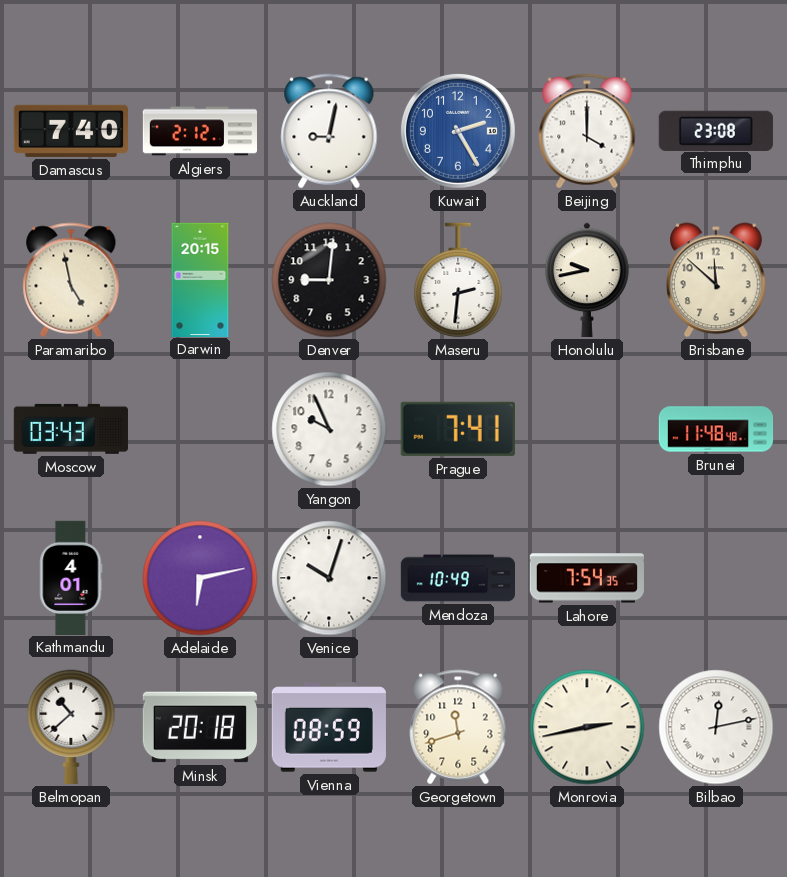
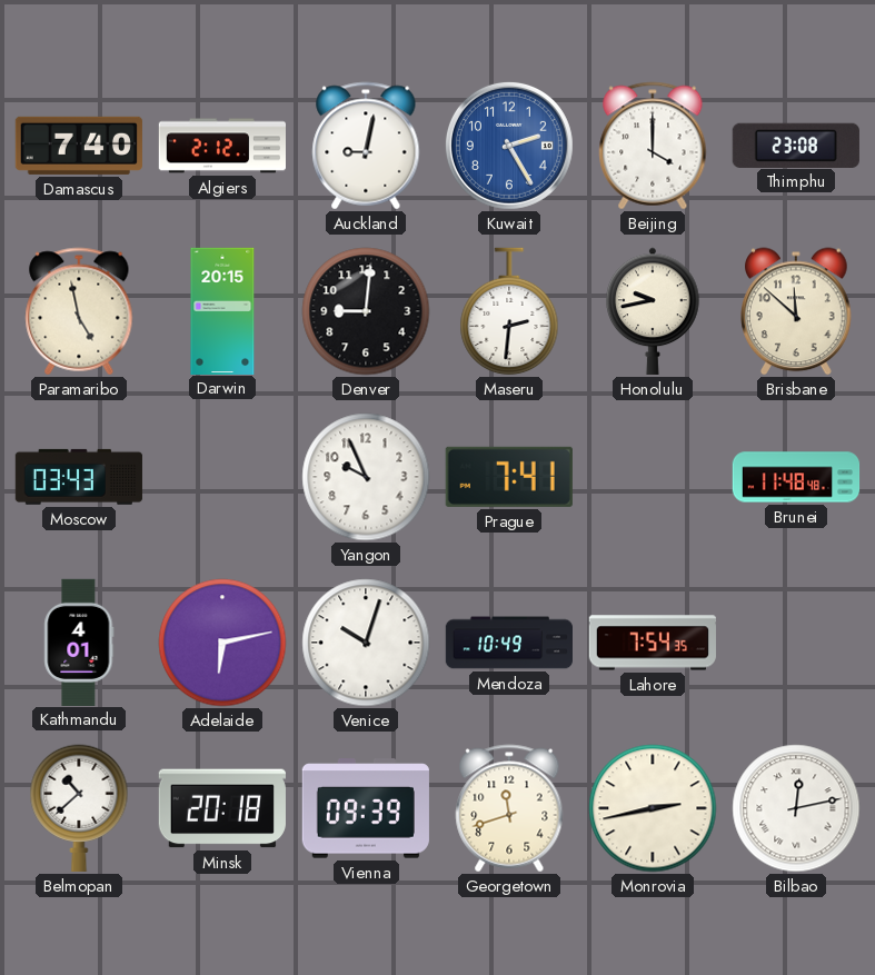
Vienna: 08:59 -> 09:39 (366, 808)
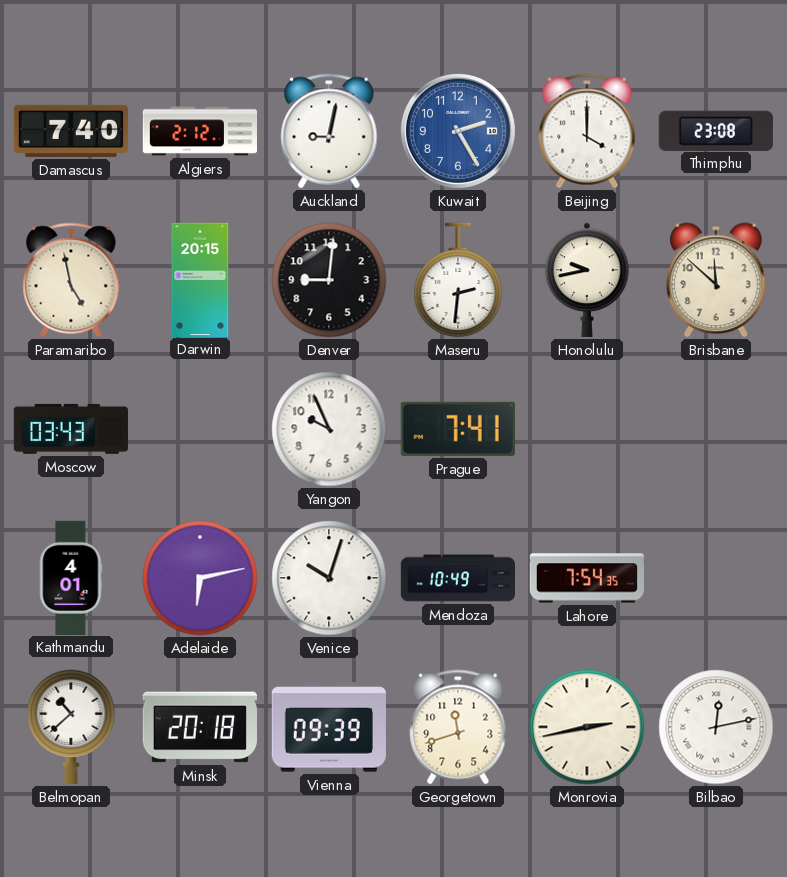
Brunei: 11:48 -> none (796, 477)
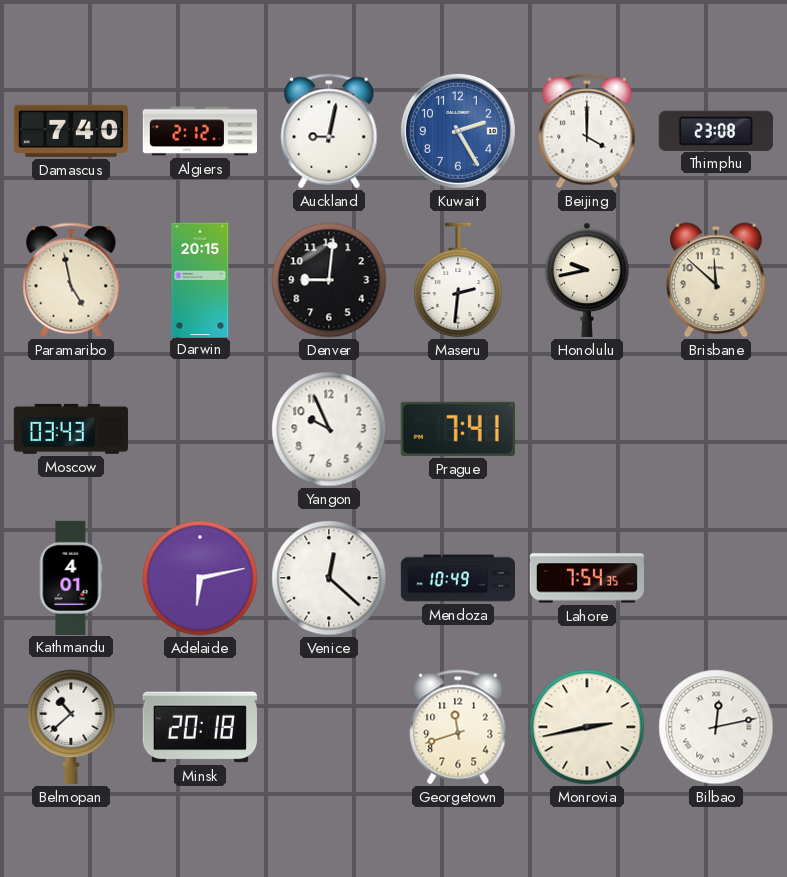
Venice: 10:03 -> 12:22 (329, 578)
Vienna: 09:39 -> none (329, 727)
